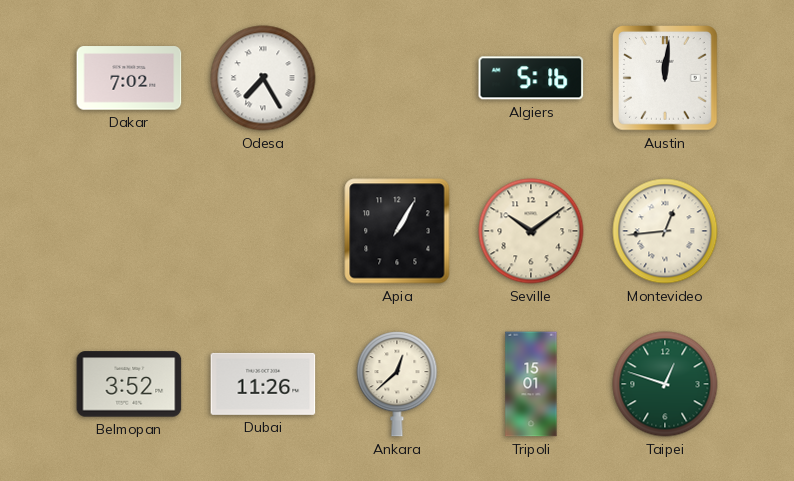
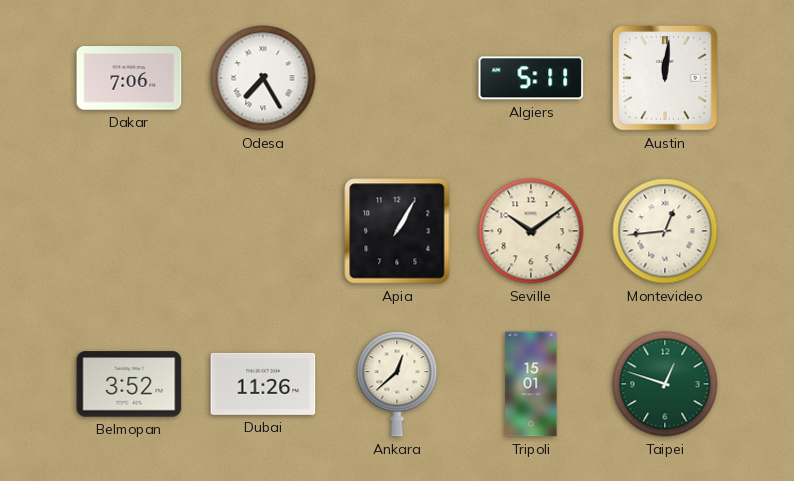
Dakar: 7:02 -> 7:06 (129, 78)
Algiers: 5:16 -> 5:11 (531, 78)
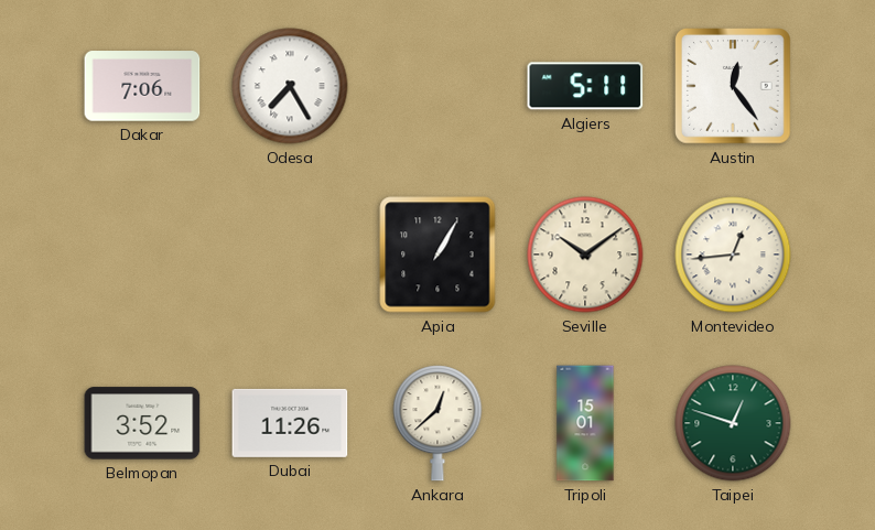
Austin: 12:01 -> 12:24 (734, 87)
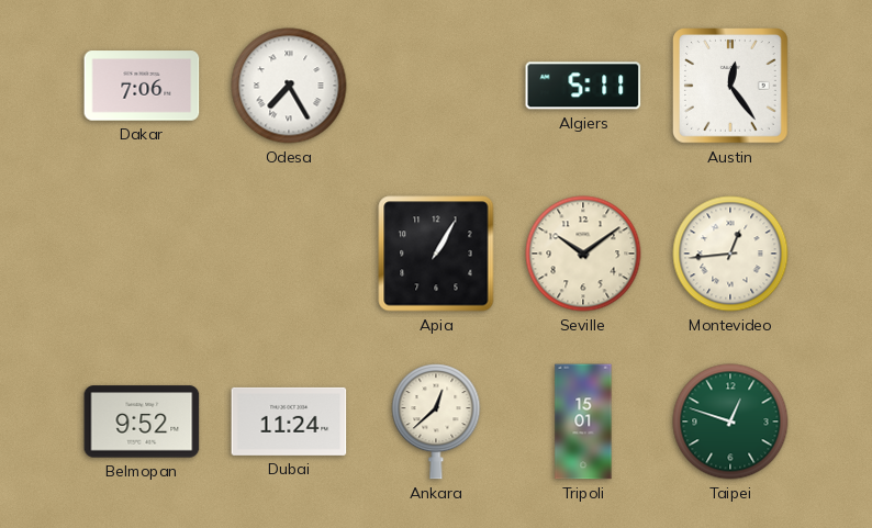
Belmopan: 3:52 -> 9:52 (142, 422)
Dubai: 11:26 -> 11:24 (289, 422)
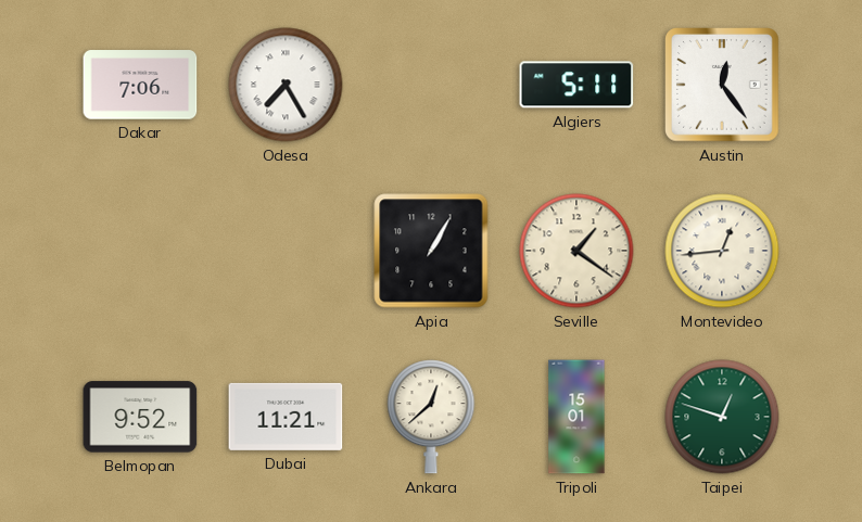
Seville: 10:09 -> 1:21 (576, 251)
Dubai: 11:24 -> 11:21 (286, 417)
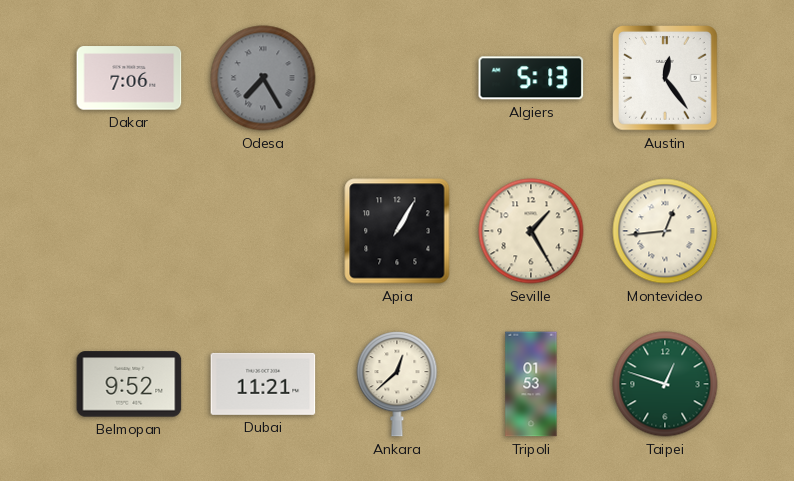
Odesa dial: white -> grey (263, 78)
Algiers: 5:11 -> 5:13 (531, 78)
Seville: 1:21 -> 1:25 (531, 231)
Tripoli: 15:01 -> 01:53 (531, 384)
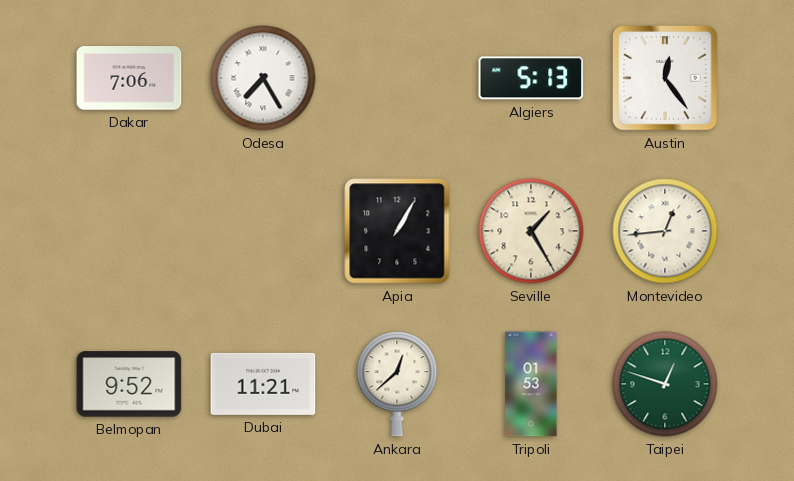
Odesa dial: grey -> white (263, 78)
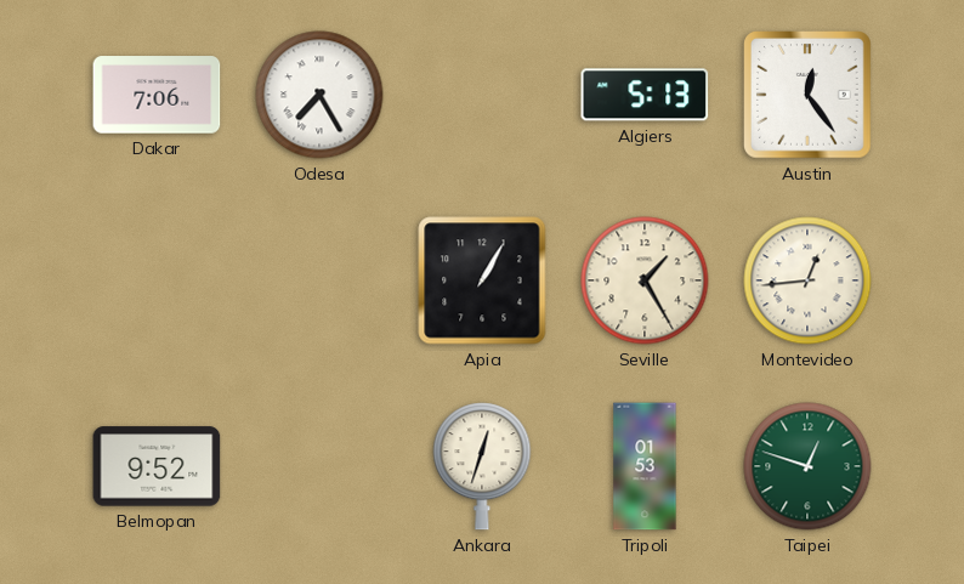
Dubai: 11:21 -> none (263, 384)
Ankara: 12:38 -> 12:33 (482, 466)
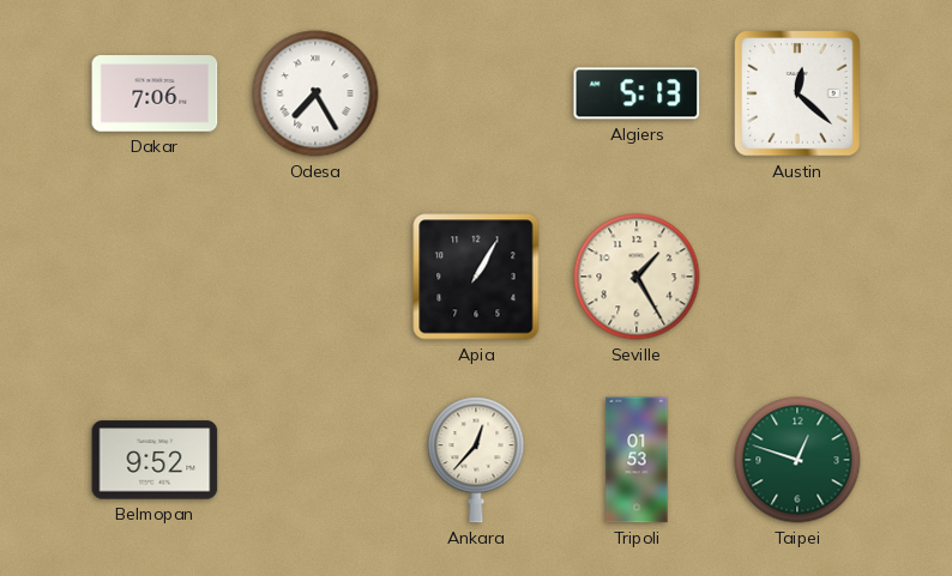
Austin: 12:24 -> 12:22 (799, 95)
Montevideo: 12:44 -> none (807, 280)
Ankara: 12:33 -> 12:37 (476, 460)
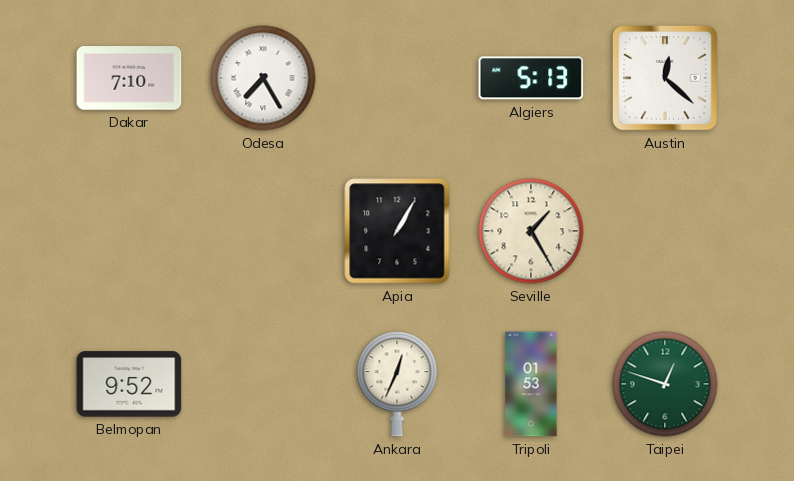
Dakar: 7:06 -> 7:10 (129, 78)
Ankara: 12:37 -> 12:34 (397, 384)
